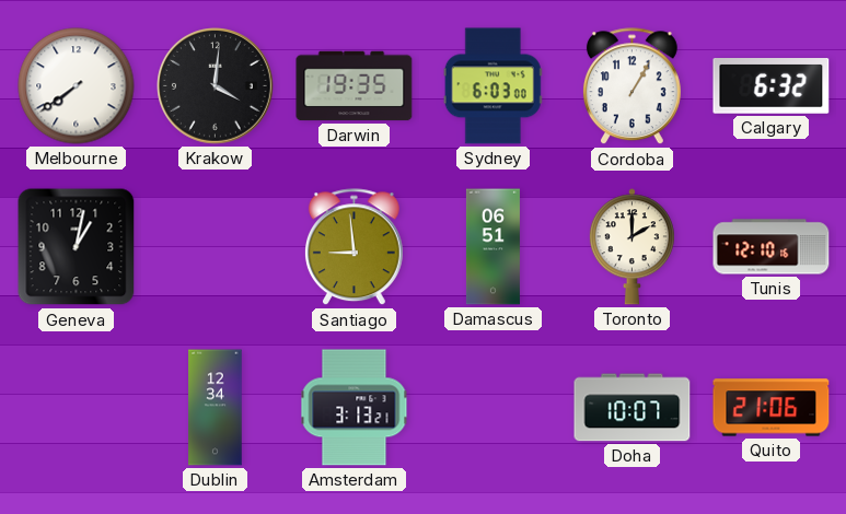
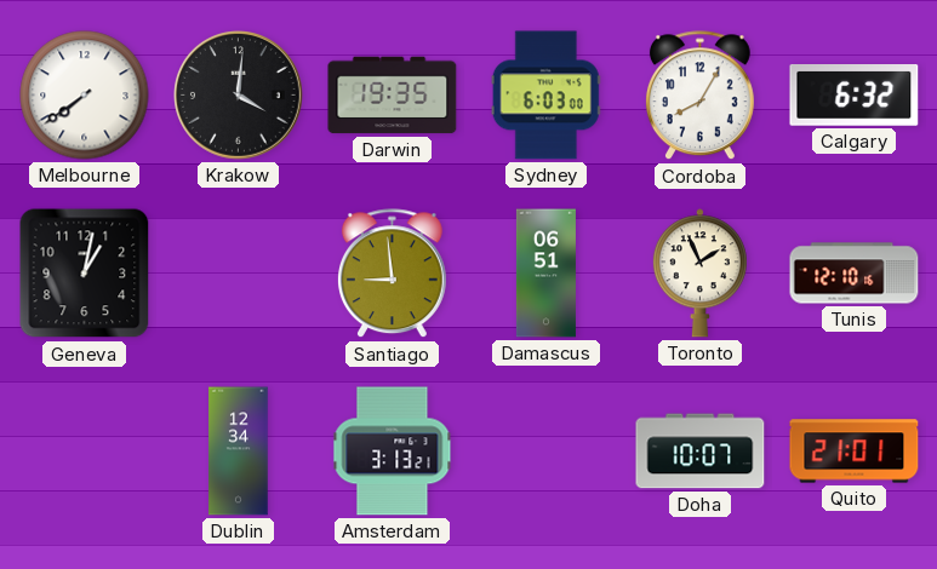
Cordoba: 1:05 -> 8:05 (699, 96)
Toronto: 2:00 -> 1:56 (699, 274)
Quito: 21:06 -> 21:01 (855, 452)
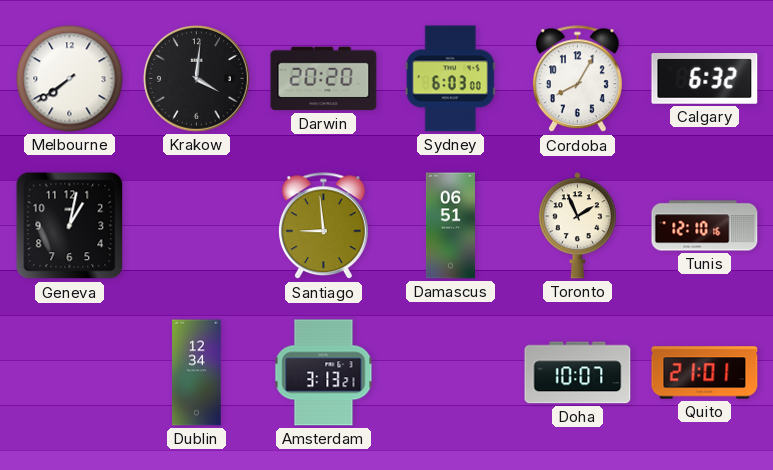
Darwin: 19:35 -> 20:20 (324, 79)
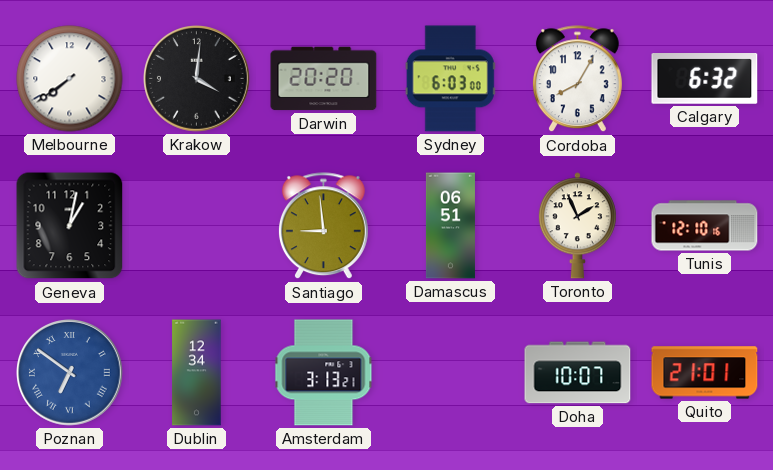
Poznan: none -> 6:51 (70, 373)
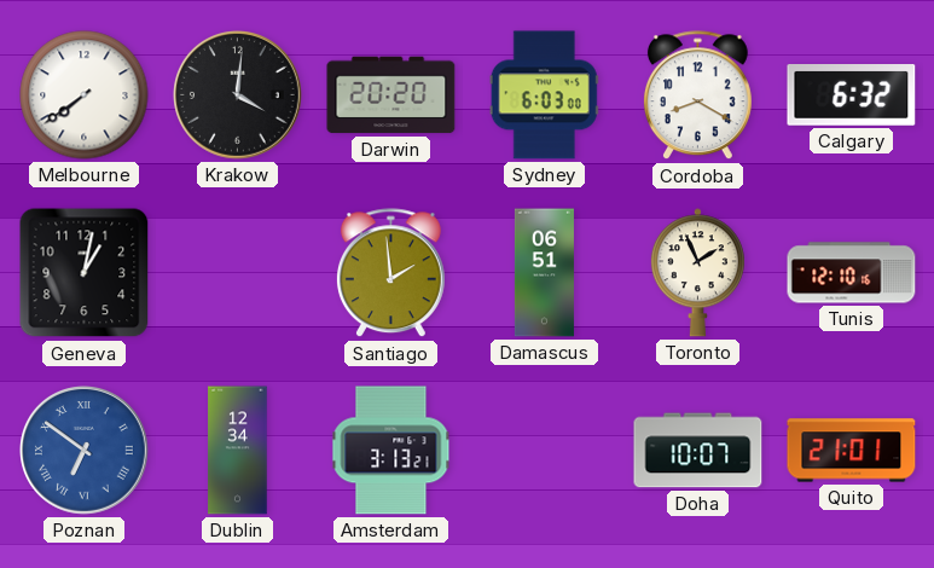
Cordoba: 8:05 -> 8:20 (697, 95)
Santiago: 8:59 -> 1:59 (390, 273)
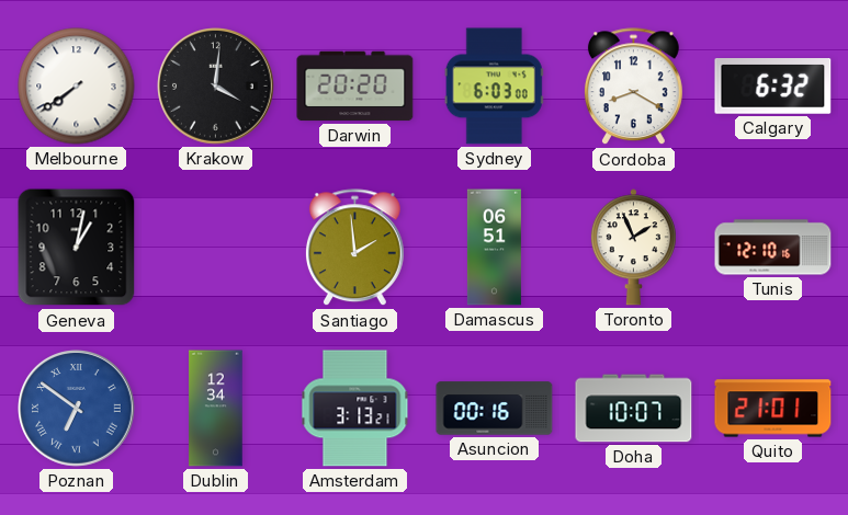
Asuncion: none -> 00:16 (495, 409)
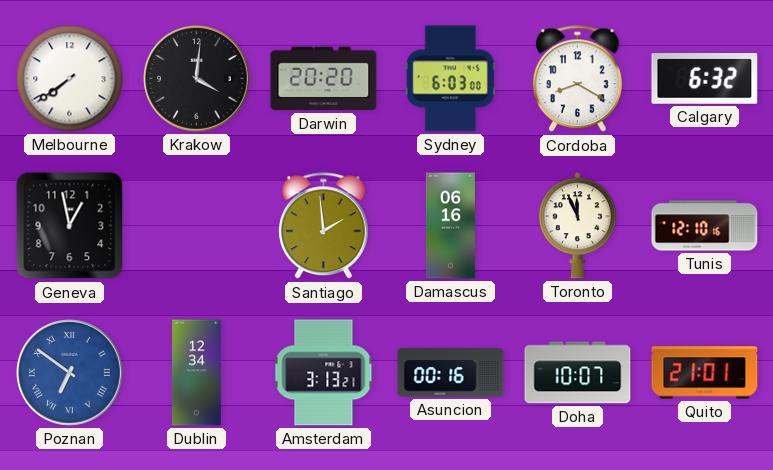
Geneva: 1:02 -> 12:58 (70, 226)
Damascus: 06:51 -> 06:16 (450, 226)
Toronto: 1:56 -> 11:56 (577, 226)
